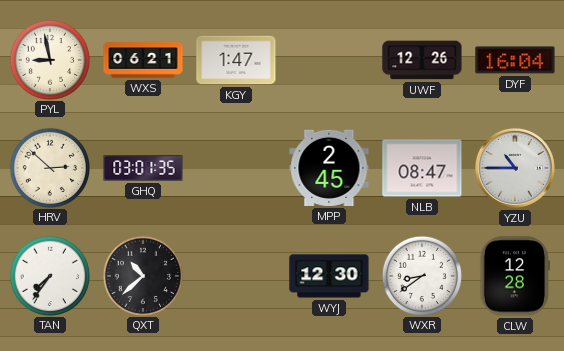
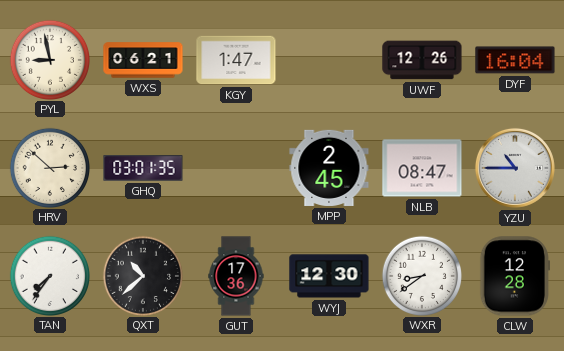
GUT: none -> 17:36 (236, 276)
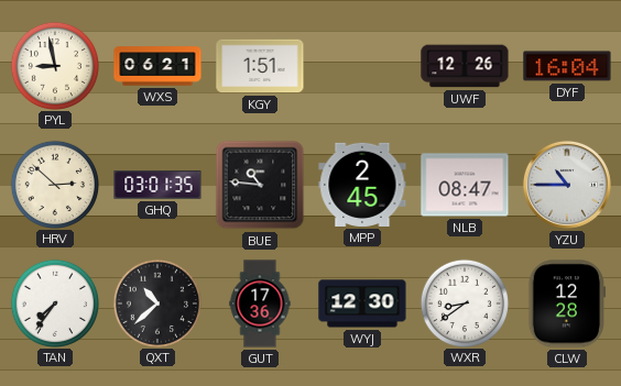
KGY: 1:47 -> 1:51 (260, 66)
BUE: none -> 10:46 (260, 185)
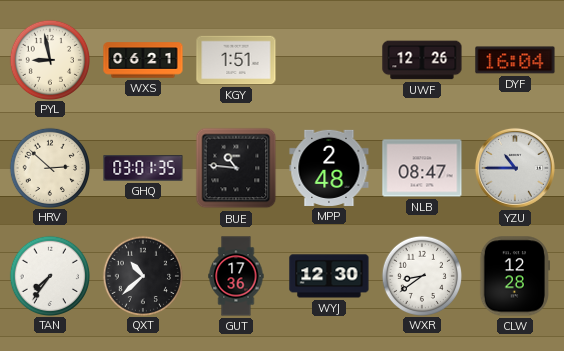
MPP: 2:45 -> 2:48 (329, 168)
